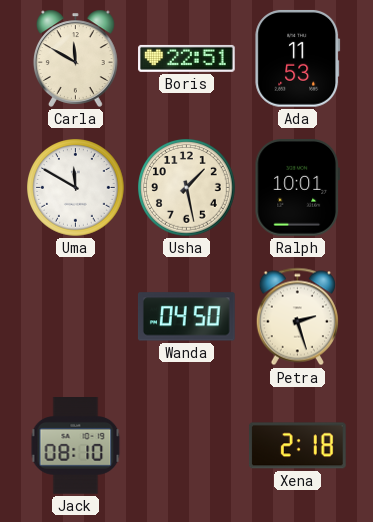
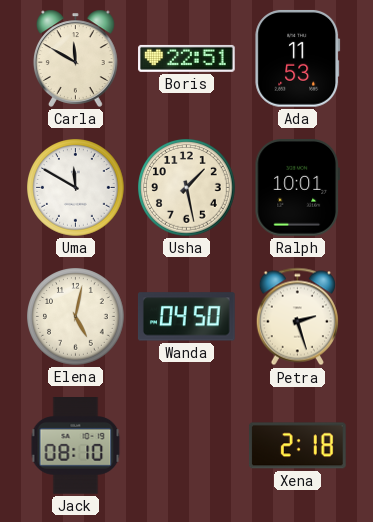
Elena: none -> 5:02 (76, 317)
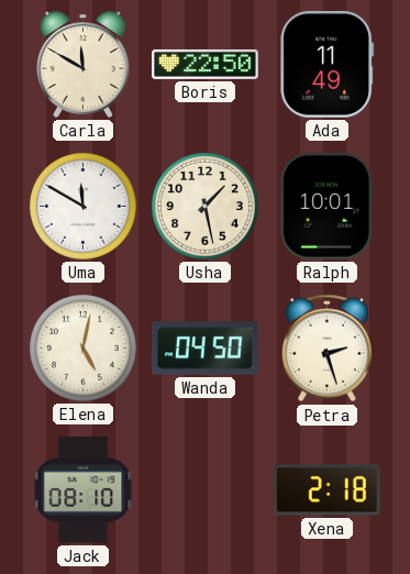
Boris: 22:51 -> 22:50 (206, 64)
Ada: 11:53 -> 11:49 (328, 64)
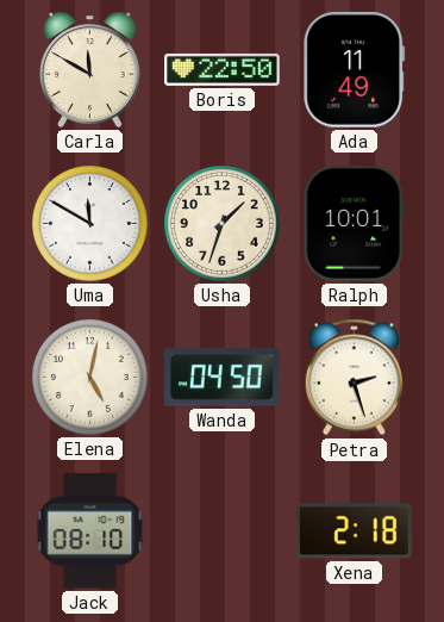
Usha: 1:28 -> 1:33 (223, 224)
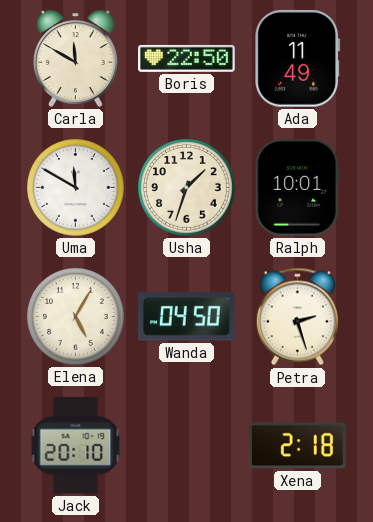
Elena: 5:02 -> 5:05 (76, 317)
Jack: 08:10 -> 20:10 (76, 446)
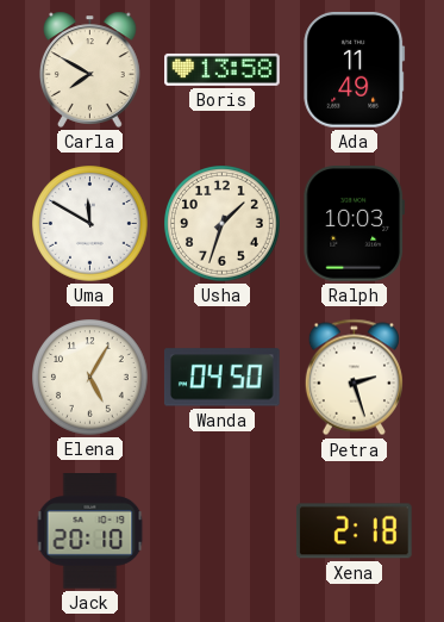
Carla: 11:50 -> 7:50 (89, 69)
Boris: 22:50 -> 13:58 (223, 69)
Ralph: 10:01 -> 10:03 (354, 224)
